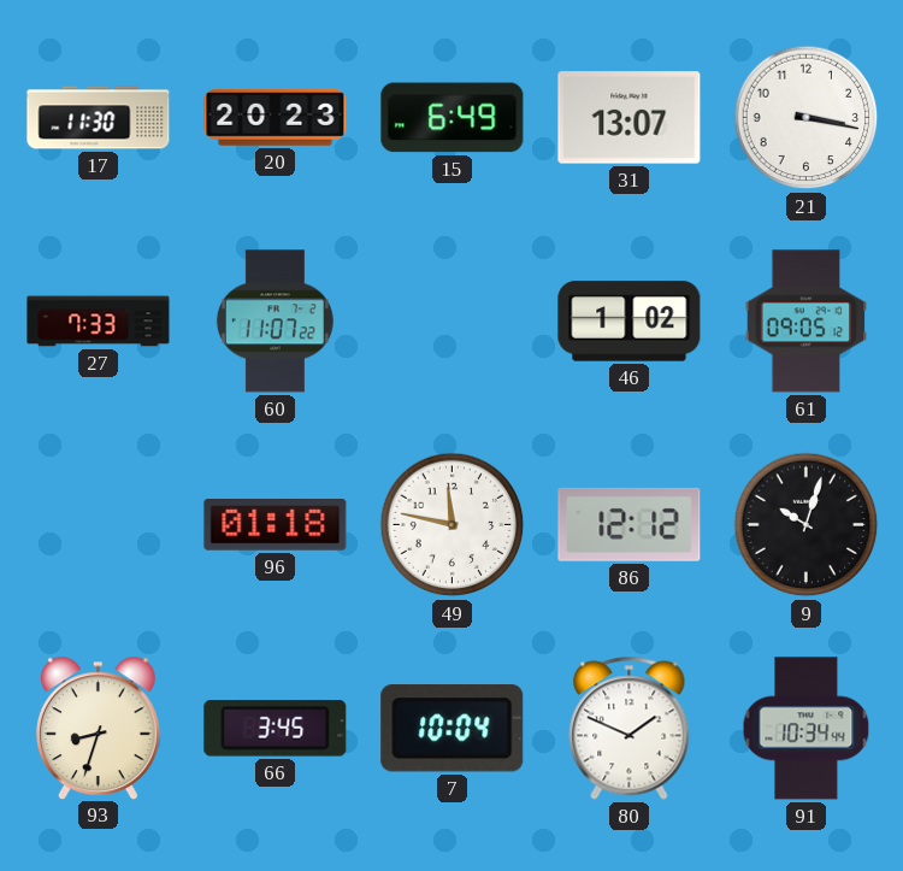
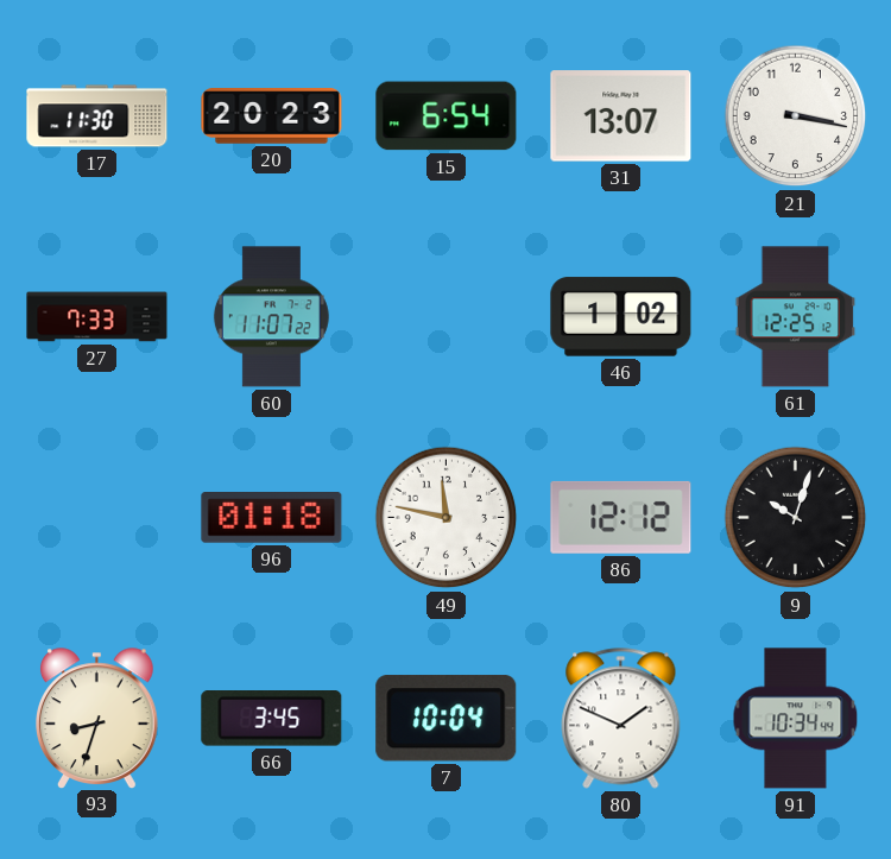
15: 6:49 -> 6:54 (447, 116)
61: 09:05 -> 12:25 (796, 317)
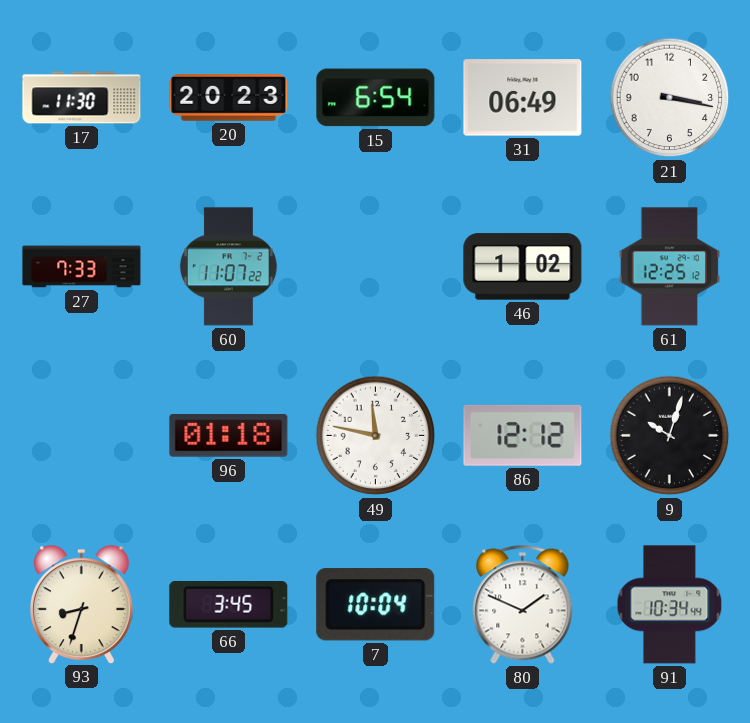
31: 13:07 -> 06:49 (523, 98)
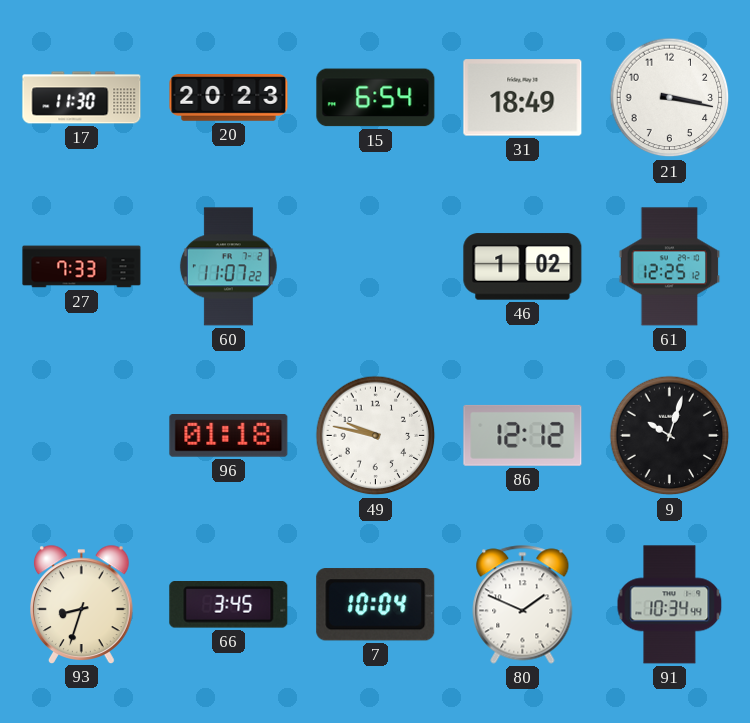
31: 06:49 -> 18:49 (523, 98)
49: 11:47 -> 9:47 (376, 436)
